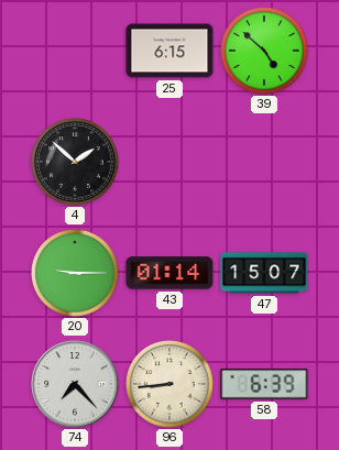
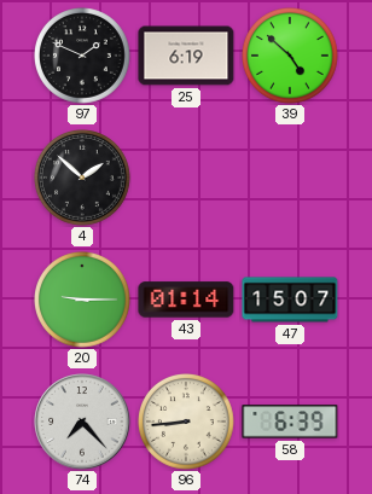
97: none -> 1:49 (83, 57)
25: 6:15 -> 6:19 (186, 56)
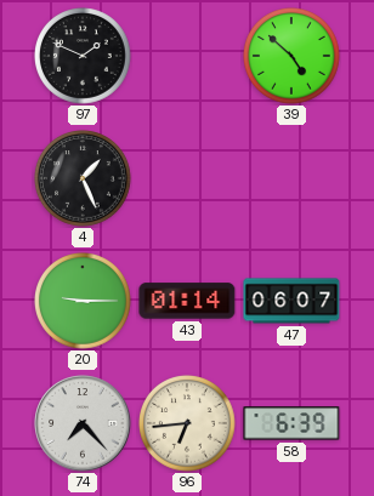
25: 6:19 -> none (186, 56)
4: 1:52 -> 1:26 (84, 179)
47: 15:07 -> 06:07 (291, 301)
96: 8:44 -> 6:44 (188, 424)
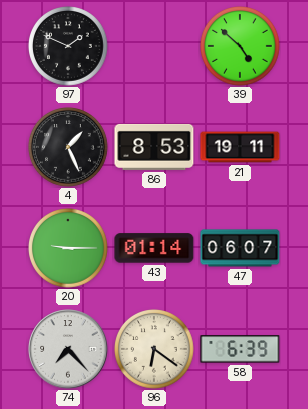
86: none -> 8:53 (154, 147)
21: none -> 19:11 (240, 147)
96: 6:44 -> 6:21 (155, 350)
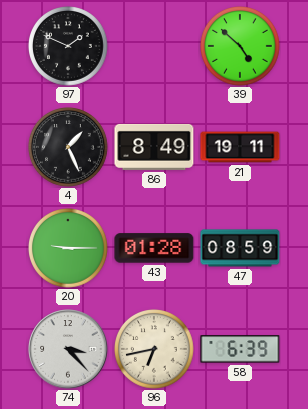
86: 8:53 -> 8:49 (154, 147)
43: 01:14 -> 01:28 (154, 248)
47: 06:07 -> 08:59 (240, 248)
74: 7:23 -> 3:23 (68, 349)
96: 6:21 -> 6:43 (155, 350)
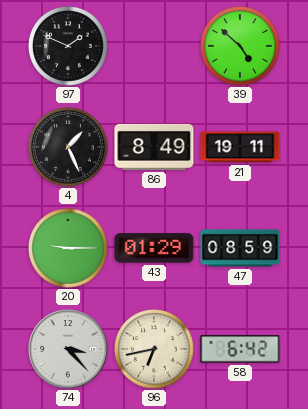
43: 01:28 -> 01:29 (154, 248)
58: 6:39 -> 6:42 (240, 349)
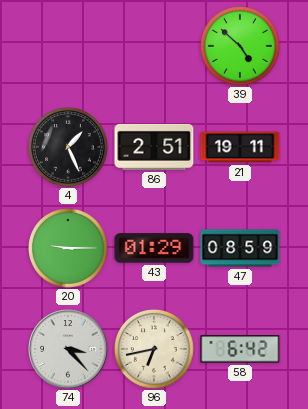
97: 1:49 -> none (69, 47)
86: 8:49 -> 2:51 (154, 147)
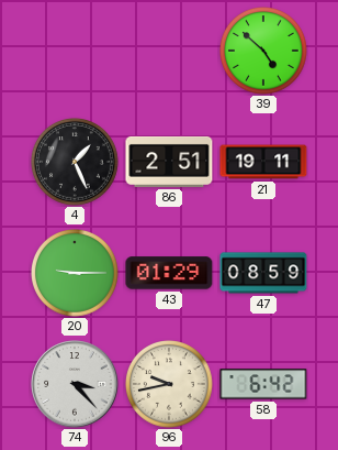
96: 6:43 -> 9:43 (170, 385)
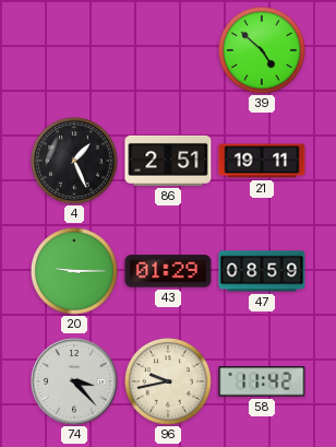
58: 6:42 -> 11:42 (262, 381)
